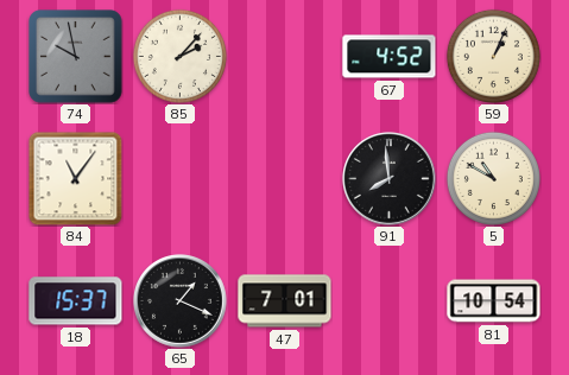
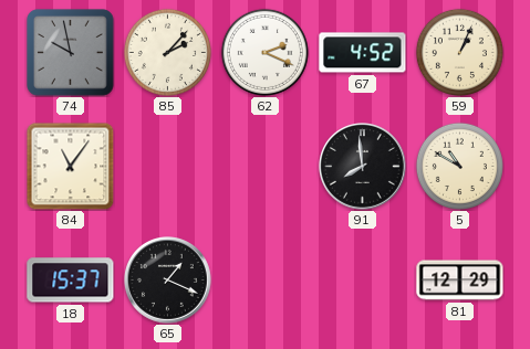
62: none -> 2:19 (264, 52)
47: 7:01 -> none (285, 301)
81: 10:54 -> 12:29 (460, 281)
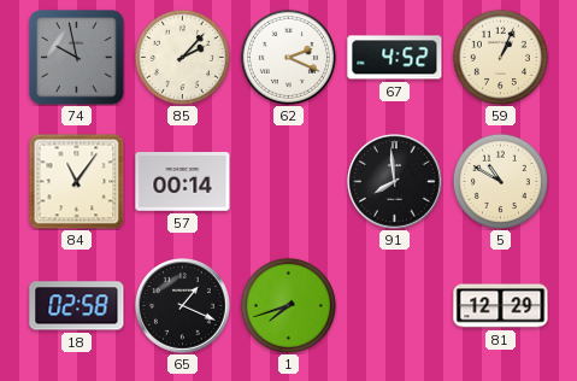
57: none -> 00:14 (183, 182)
18: 15:37 -> 02:58 (77, 306)
1: none -> 7:42 (288, 305)
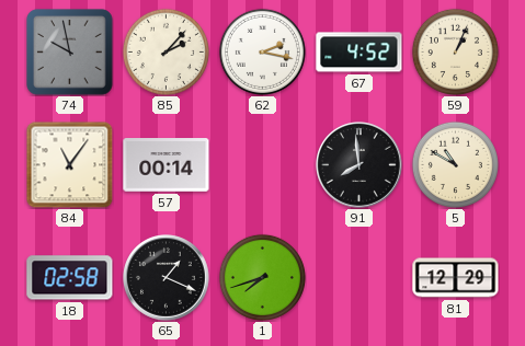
62: 2:19 -> 2:17 (262, 51)
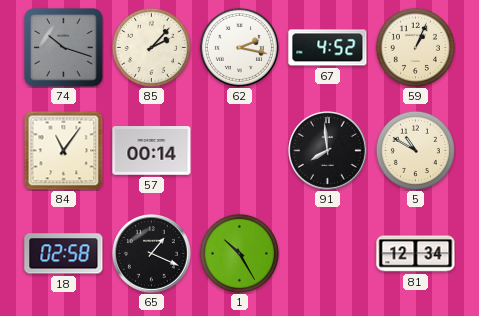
74: 9:58 -> 10:18 (64, 48)
1: 7:42 -> 10:25 (239, 253)
81: 12:29 -> 12:34 (416, 254)
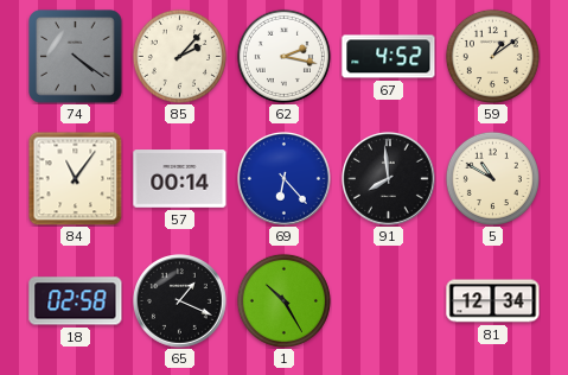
74: 10:18 -> 4:21 (76, 57)
59: 1:04 -> 1:09 (492, 56)
69: none -> 6:23 (285, 179)
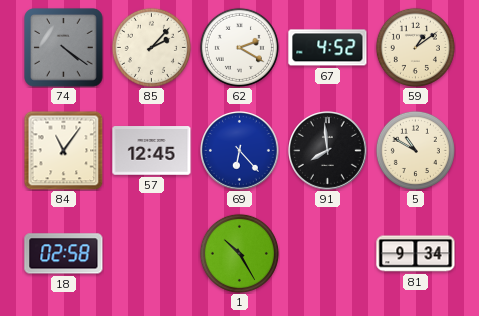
62: 2:17 -> 2:20 (239, 47)
57: 00:14 -> 12:45 (152, 151)
65: 1:19 -> none (180, 301)
81: 12:34 -> 9:34 (416, 254)
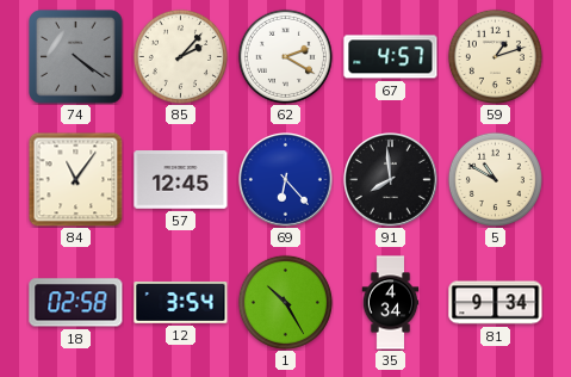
67: 4:52 -> 4:57 (391, 57)
59: 1:09 -> 1:12 (495, 56)
12: none -> 3:54 (181, 302)
35: none -> 4:34 (391, 303)
